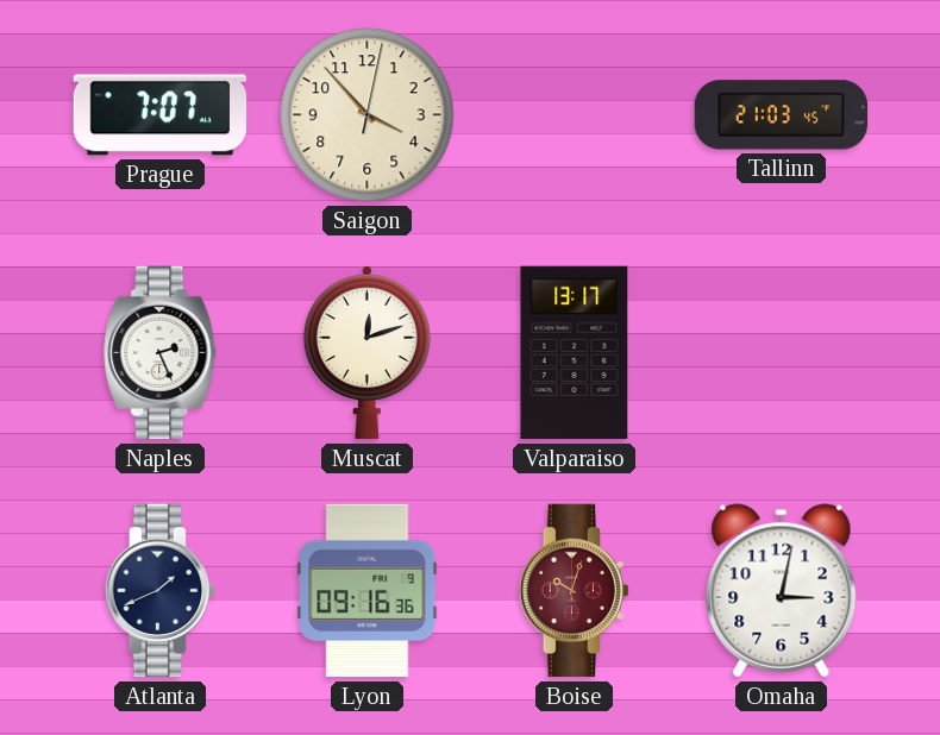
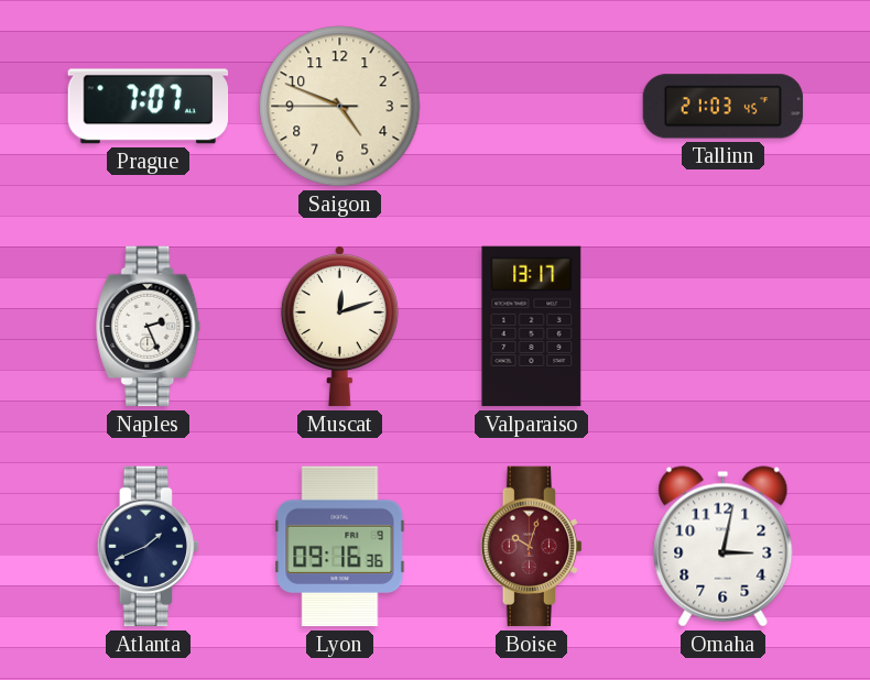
Saigon: 3:53 -> 4:48 (340, 107)
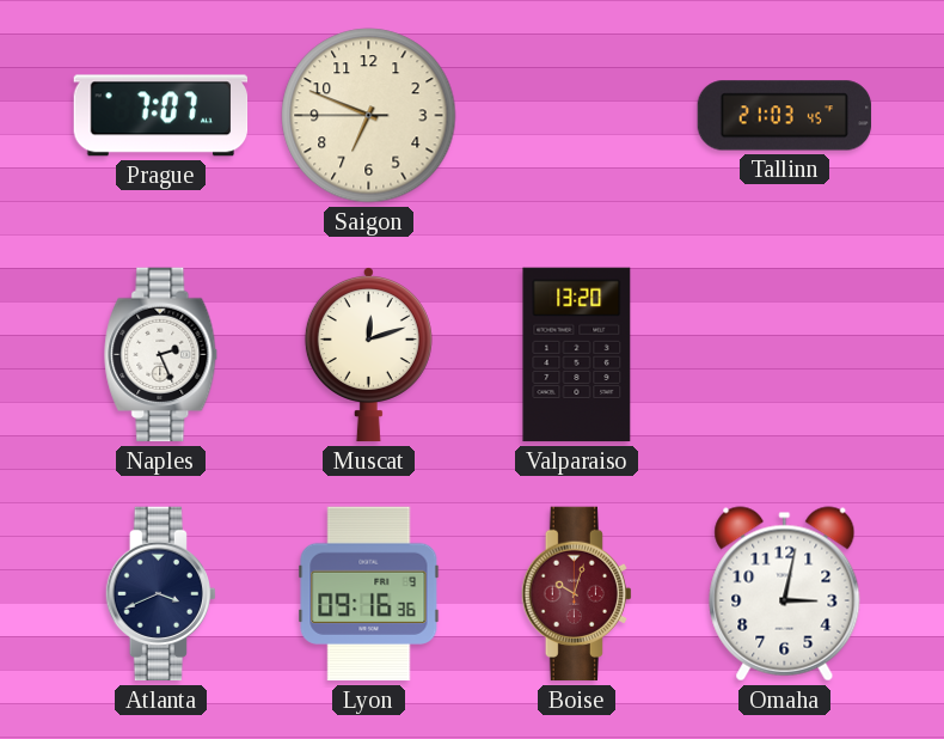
Saigon: 4:48 -> 6:48 (369, 116)
Valparaiso: 13:17 -> 13:20 (577, 355)
Atlanta: 1:41 -> 3:41 (160, 594)
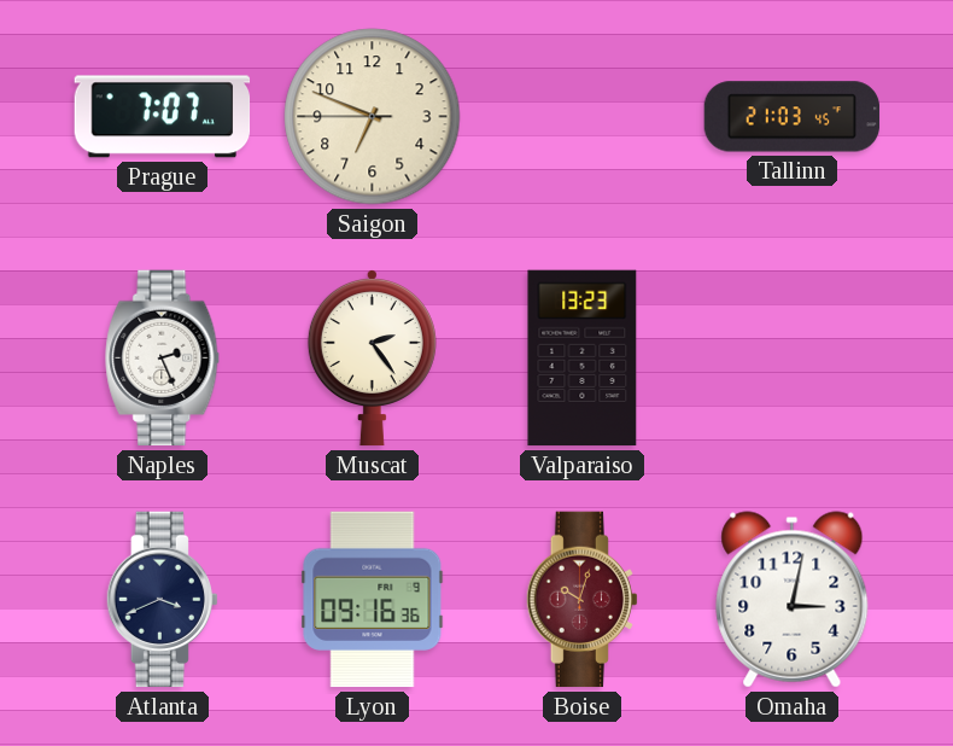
Muscat: 12:12 -> 2:24 (372, 357)
Valparaiso: 13:20 -> 13:23 (583, 359)
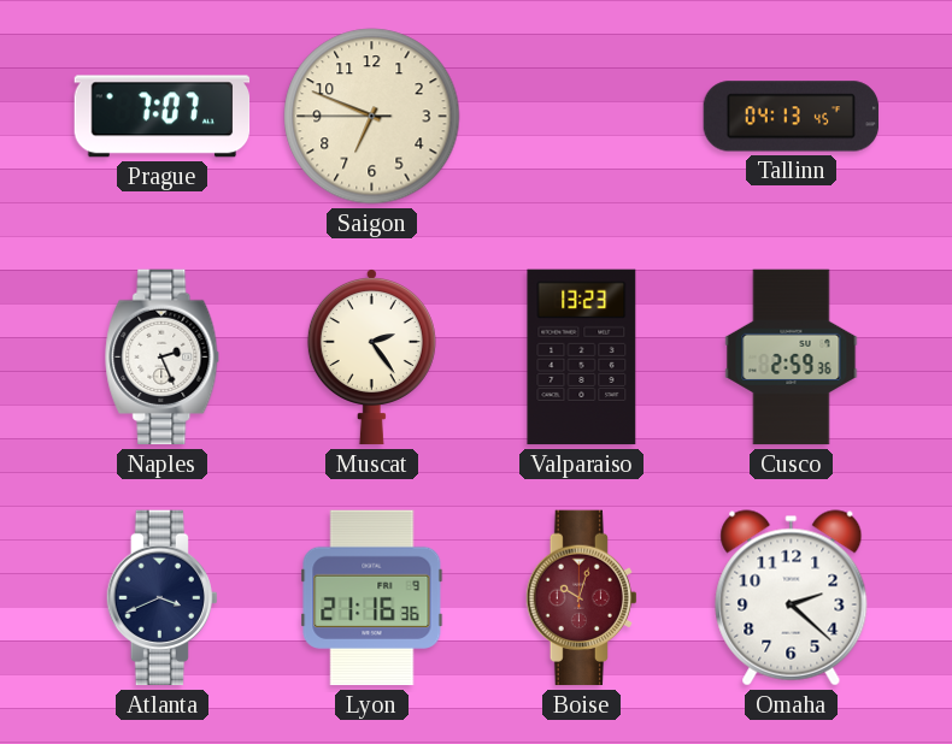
Tallinn: 21:03 -> 04:13 (792, 117)
Cusco: none -> 2:59 (792, 358)
Lyon: 09:16 -> 21:16 (372, 598)
Omaha: 3:02 -> 2:22 (792, 598)
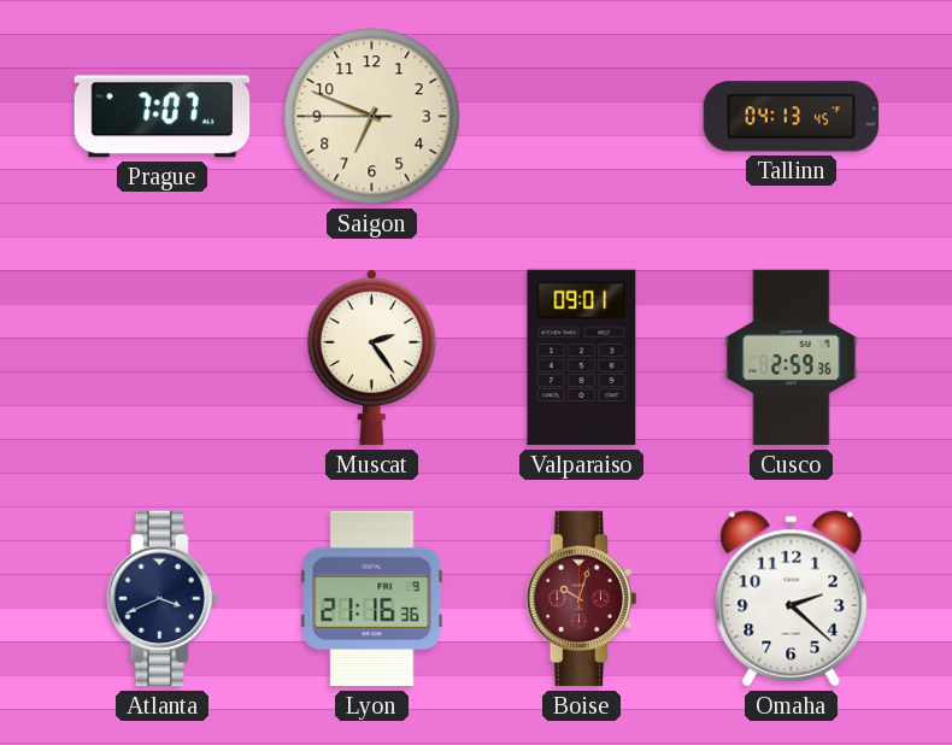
Naples: 2:26 -> none (163, 358)
Valparaiso: 13:23 -> 09:01 (582, 358)
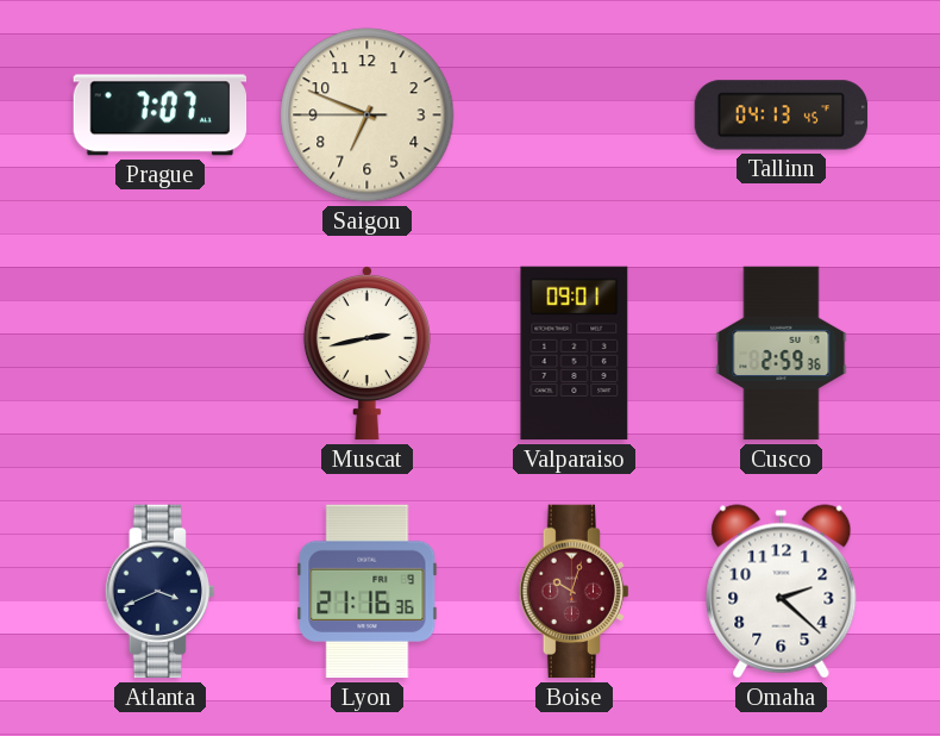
Muscat: 2:24 -> 2:43 (366, 353)
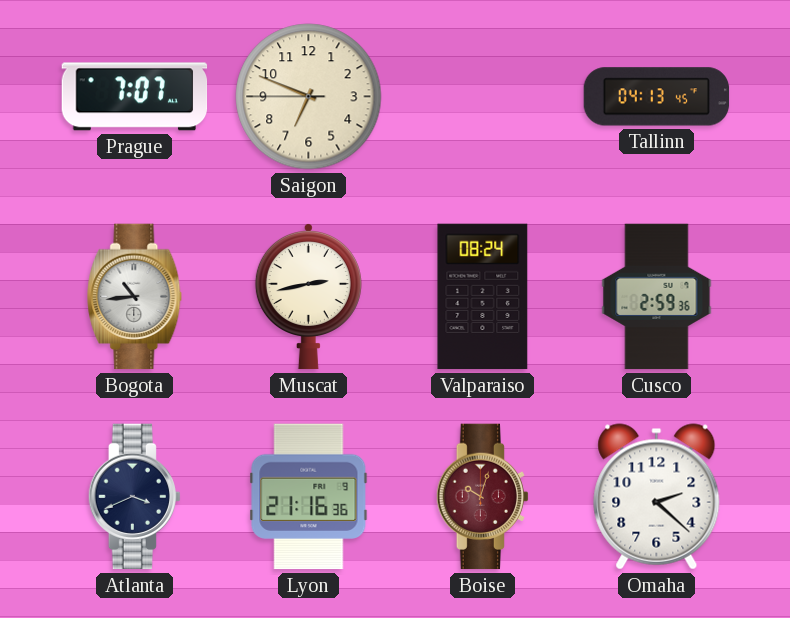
Bogota: none -> 10:44 (135, 297)
Valparaiso: 09:01 -> 08:24 (483, 297)
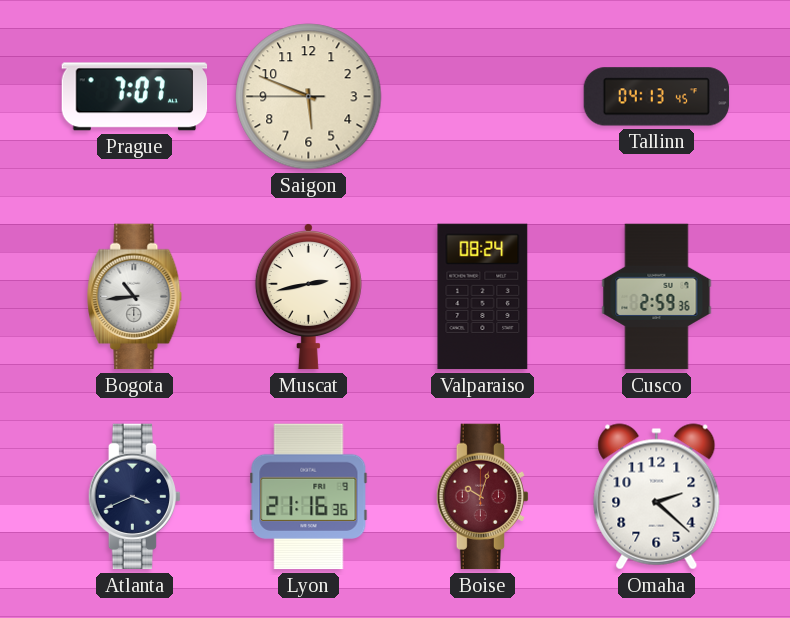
Saigon: 6:48 -> 5:48 (309, 97)
